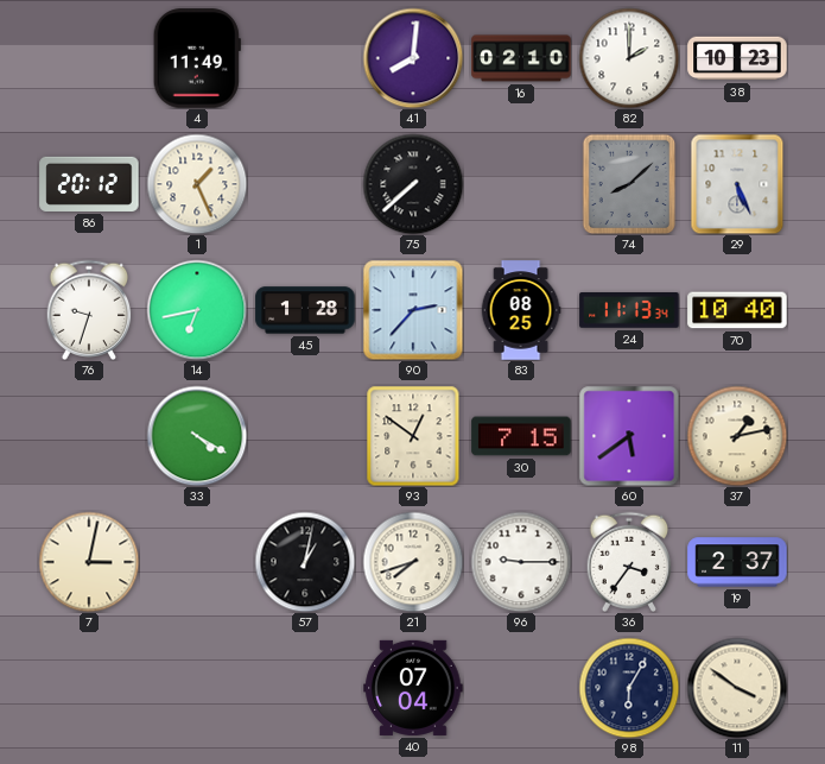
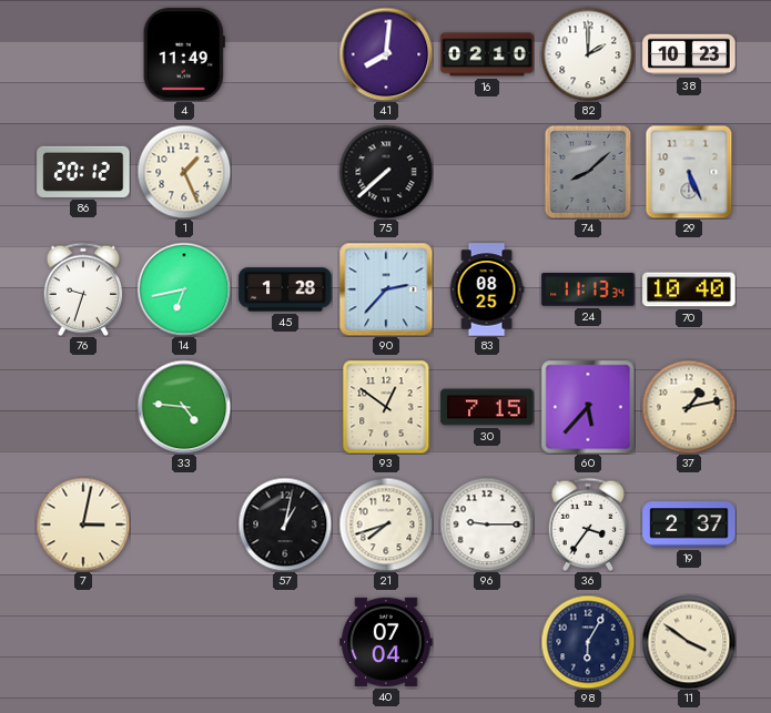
33: 4:20 -> 4:46 (184, 407)
60: 5:39 -> 5:37 (588, 407)
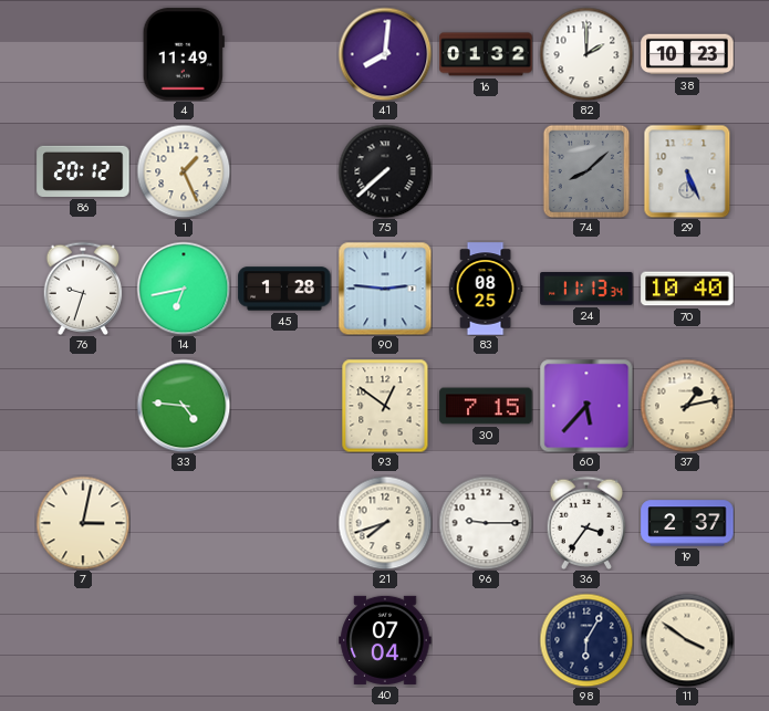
16: 02:10 -> 01:32 (486, 54)
90: 2:37 -> 2:46 (385, 289)
57: 1:02 -> none (285, 524)
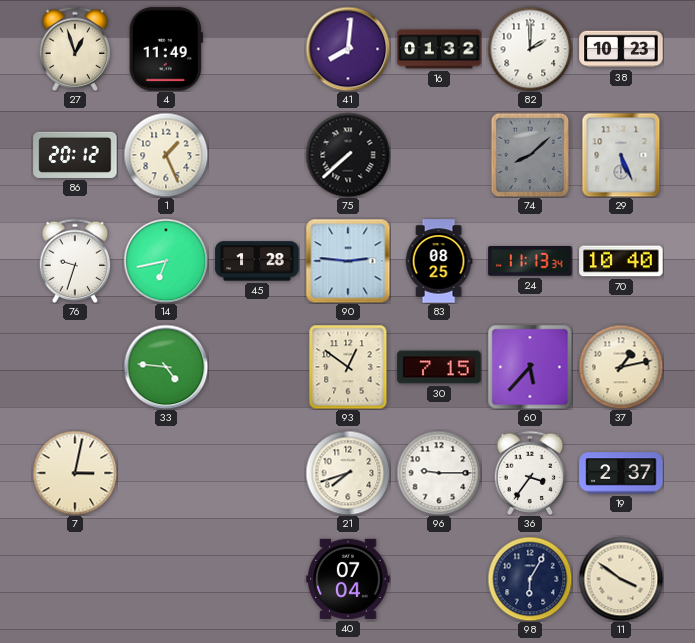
27: none -> 12:57 (75, 48)
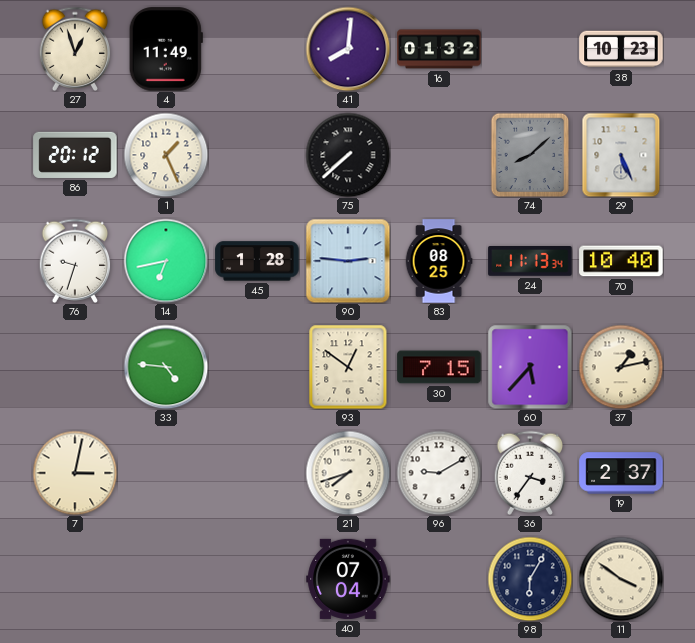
82: 2:00 -> none (530, 49)
96: 9:15 -> 9:10 (439, 473)
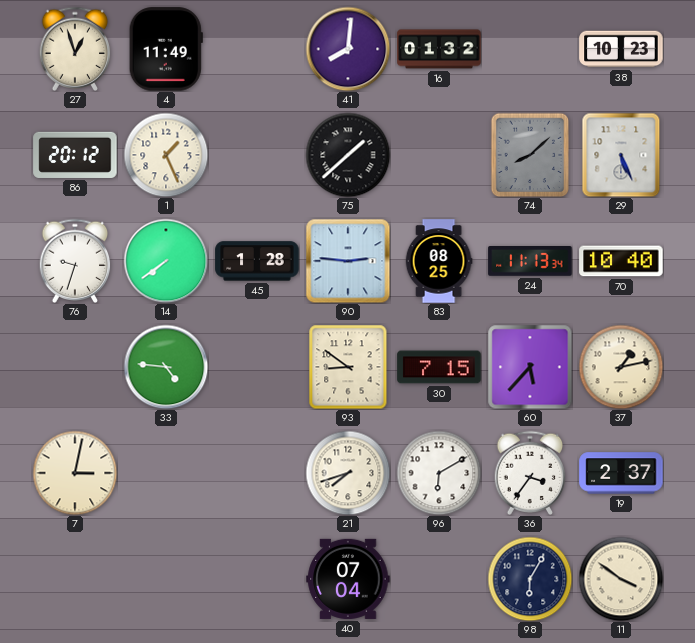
75: 7:38 -> 1:38 (348, 155)
14: 6:43 -> 7:39 (166, 261)
93: 12:51 -> 8:51 (348, 367)
96: 9:10 -> 6:10 (439, 473)
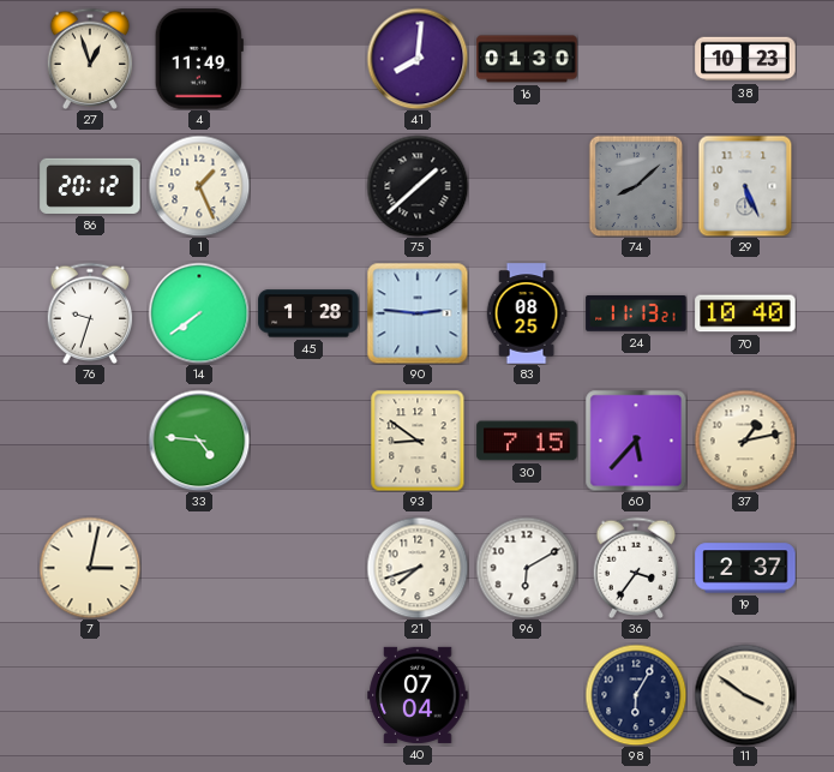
16: 01:32 -> 01:30 (527, 59)
24: 11:13:34 -> 11:13:21 (636, 315)
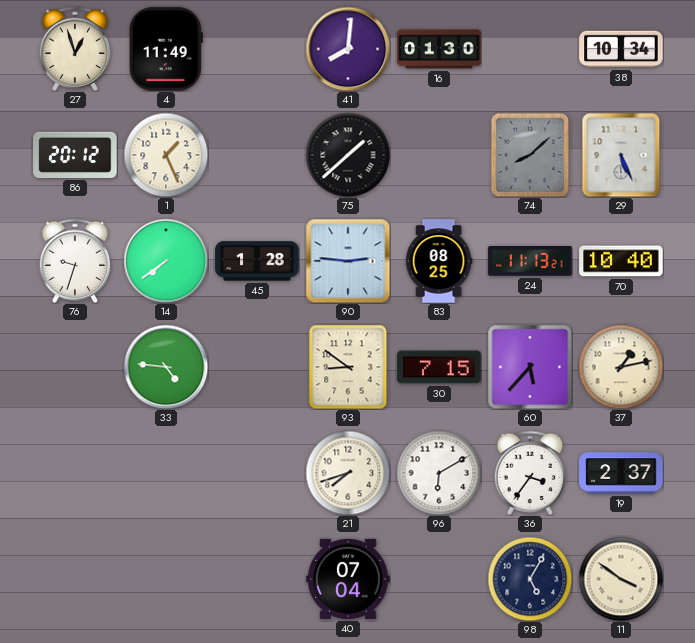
38: 10:23 -> 10:34 (621, 49)
7: 3:02 -> none (90, 568)
98: 6:05 -> 5:05 (530, 579)
